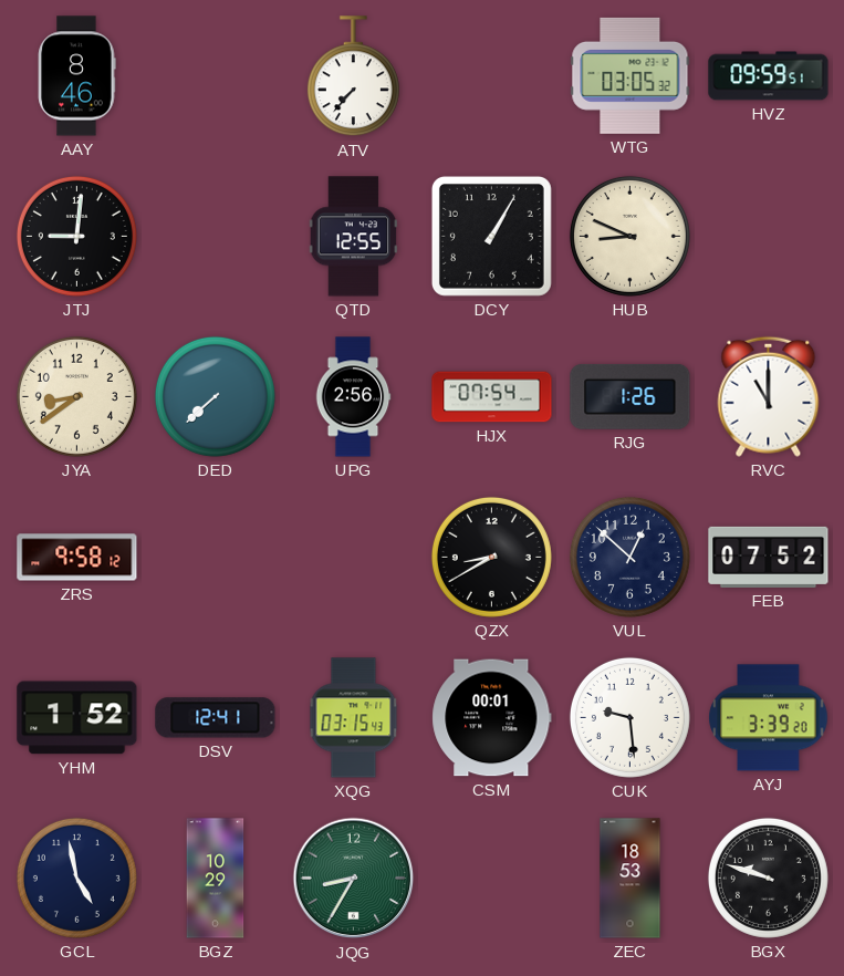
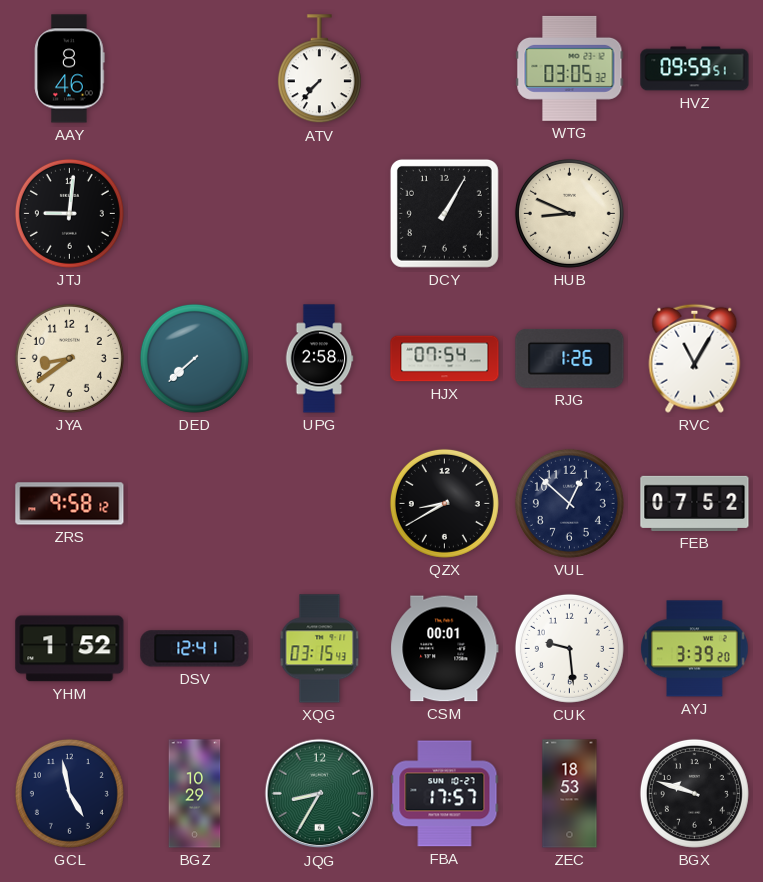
QTD: 12:55 -> none (354, 237)
UPG: 2:56 -> 2:58 (319, 359)
RVC: 11:00 -> 11:05 (695, 358)
FBA: none -> 17:57 (445, 794)
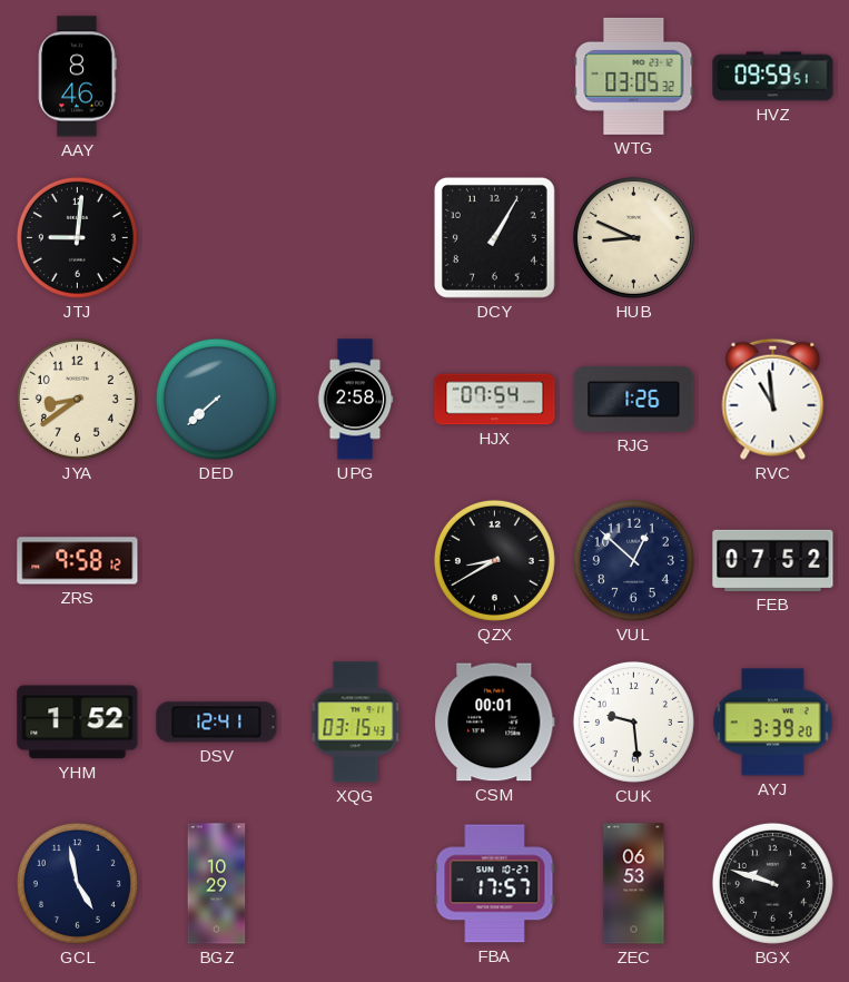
ATV: 7:37 -> none (319, 69)
RVC: 11:05 -> 10:59 (773, 399)
JQG: 8:35 -> none (320, 794)
ZEC: 18:53 -> 06:53 (634, 884)
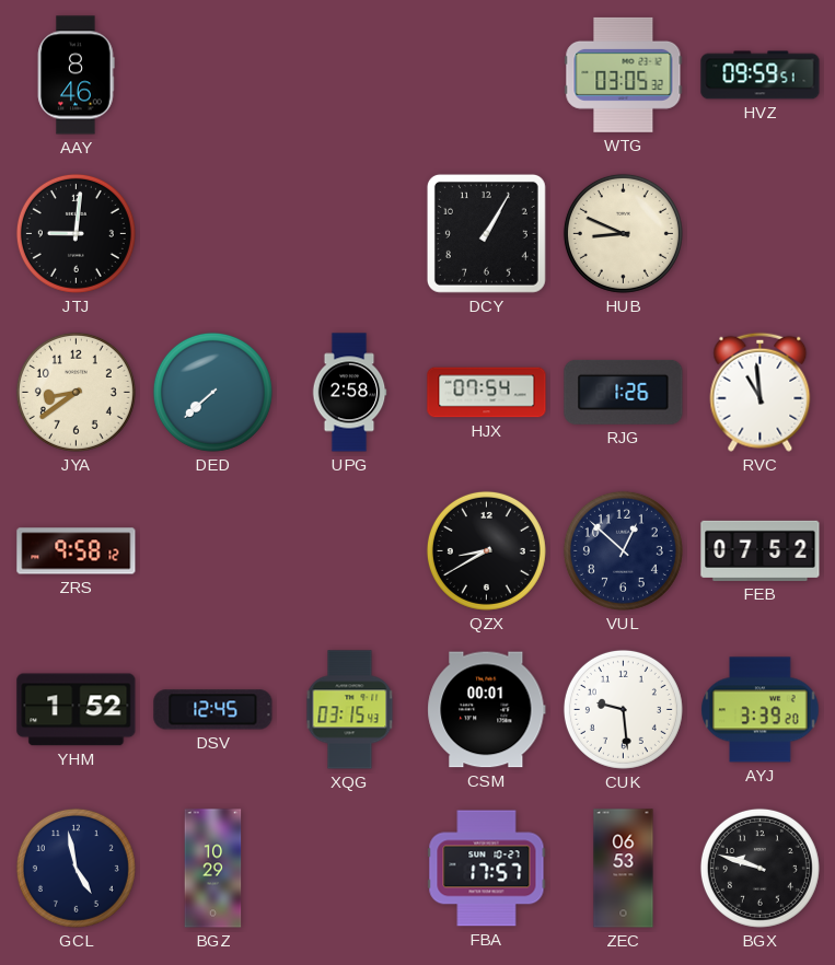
DSV: 12:41 -> 12:45 (213, 710)
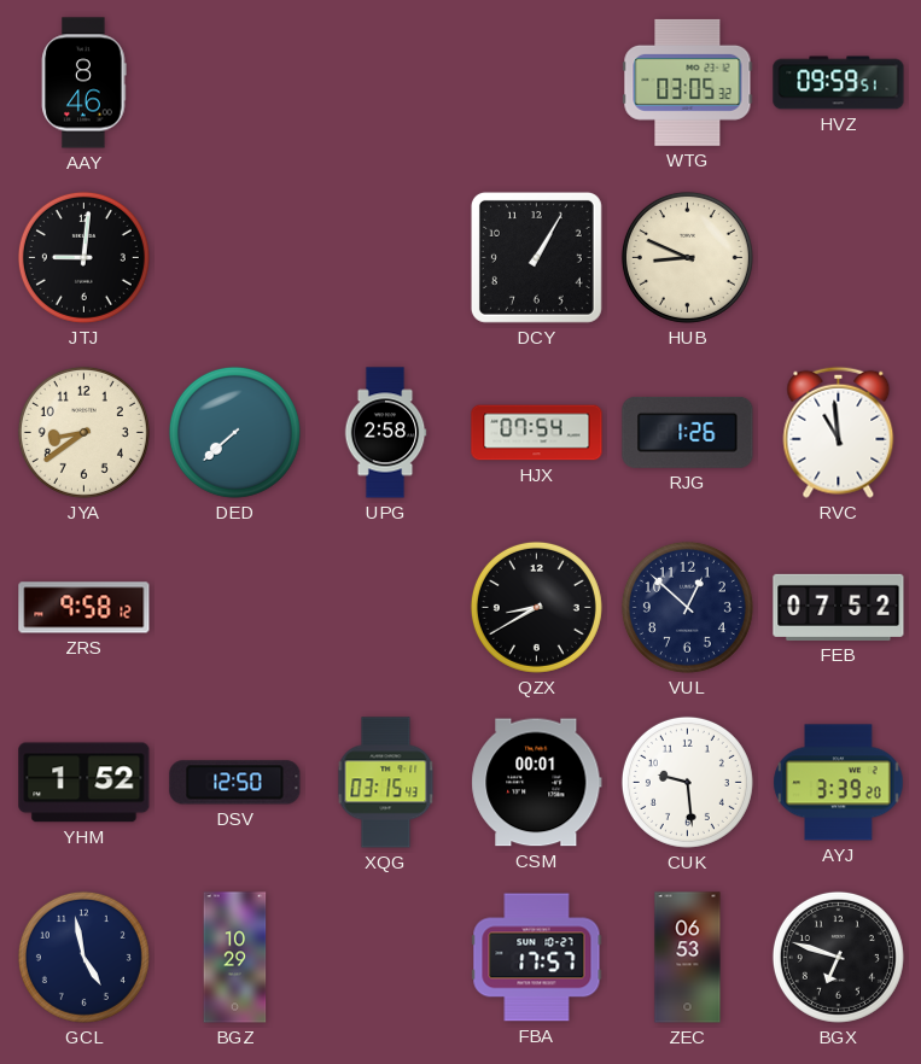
DSV: 12:45 -> 12:50 (235, 783)
BGX: 9:48 -> 6:48 (838, 957)
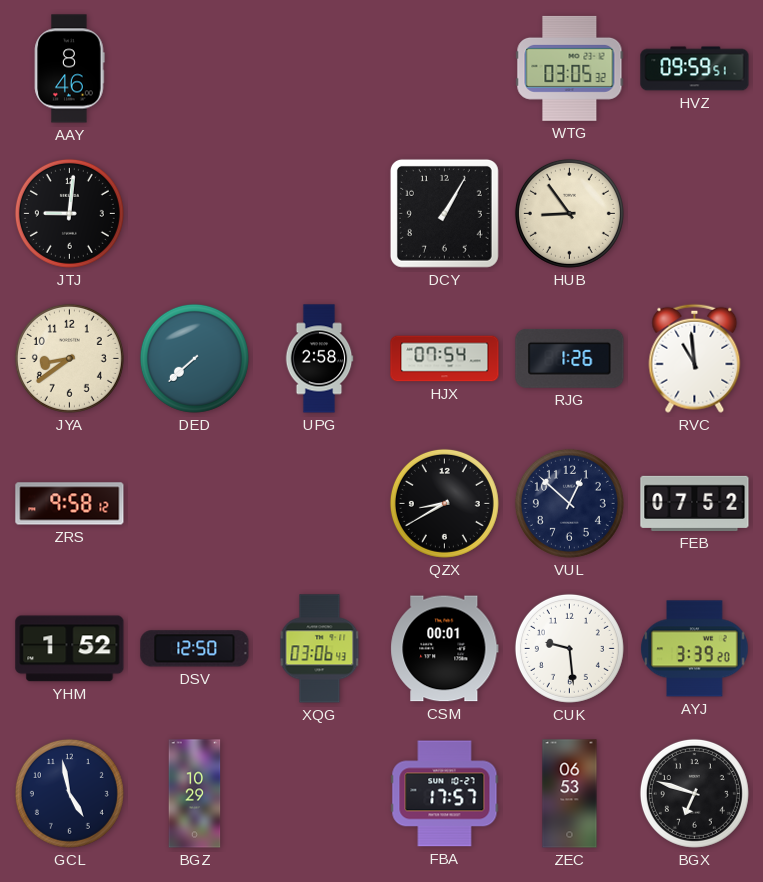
HUB: 8:49 -> 8:54 (569, 213)
XQG: 03:15 -> 03:06 (320, 649)
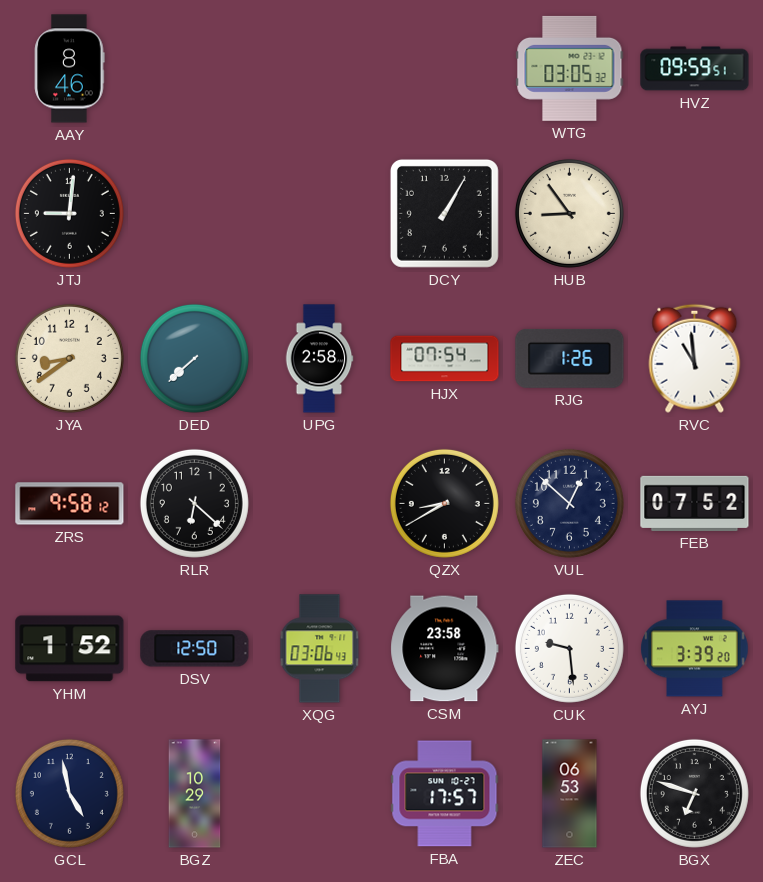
RLR: none -> 6:22 (194, 503)
CSM: 00:01 -> 23:58 (445, 649)
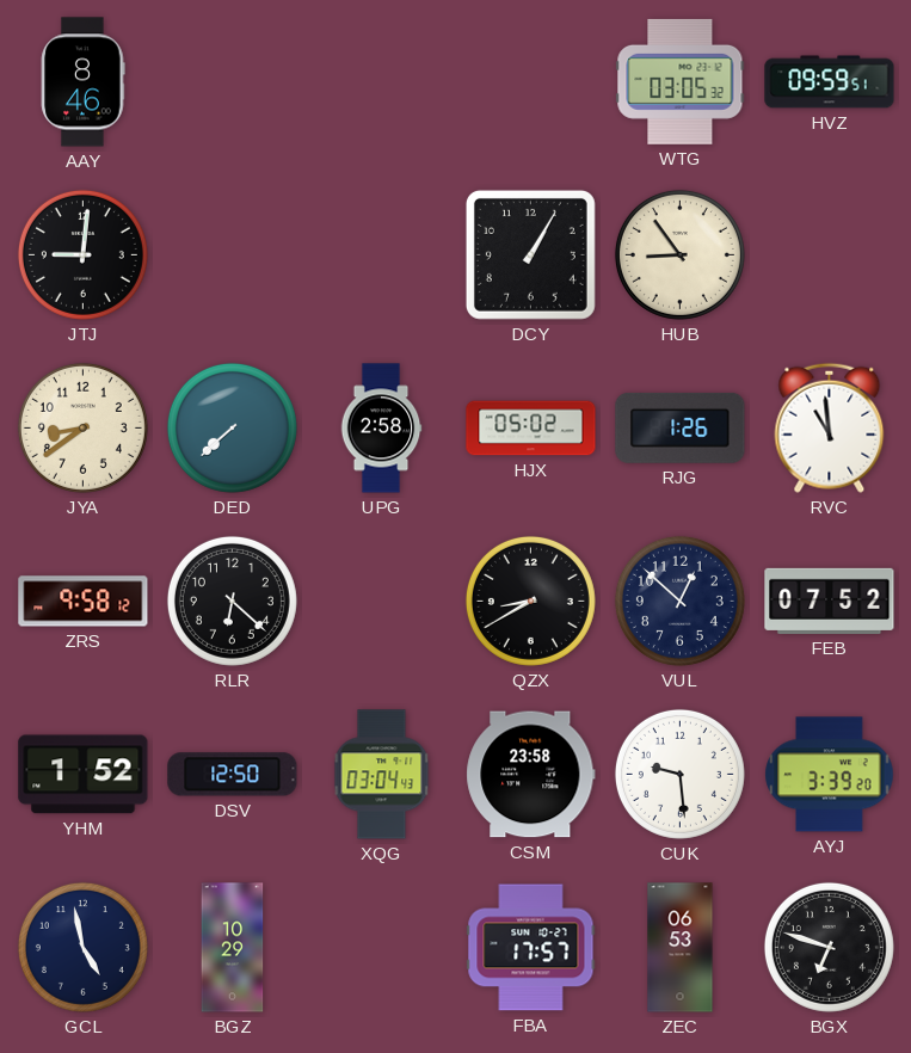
HJX: 07:54 -> 05:02 (531, 429)
XQG: 03:06 -> 03:04 (382, 775)
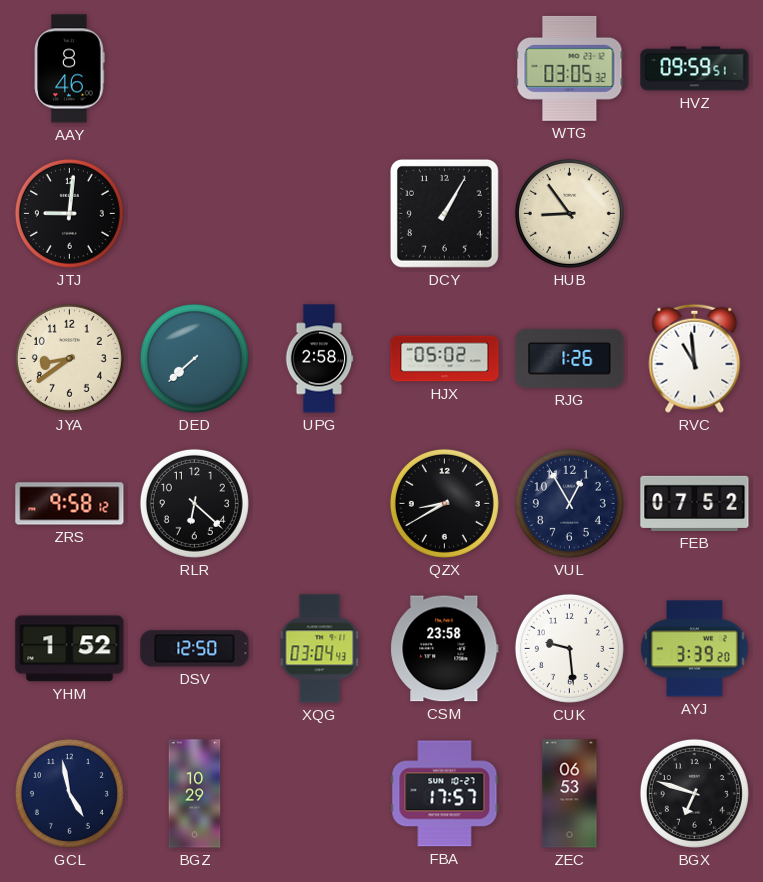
VUL: 12:52 -> 12:55 (569, 503)
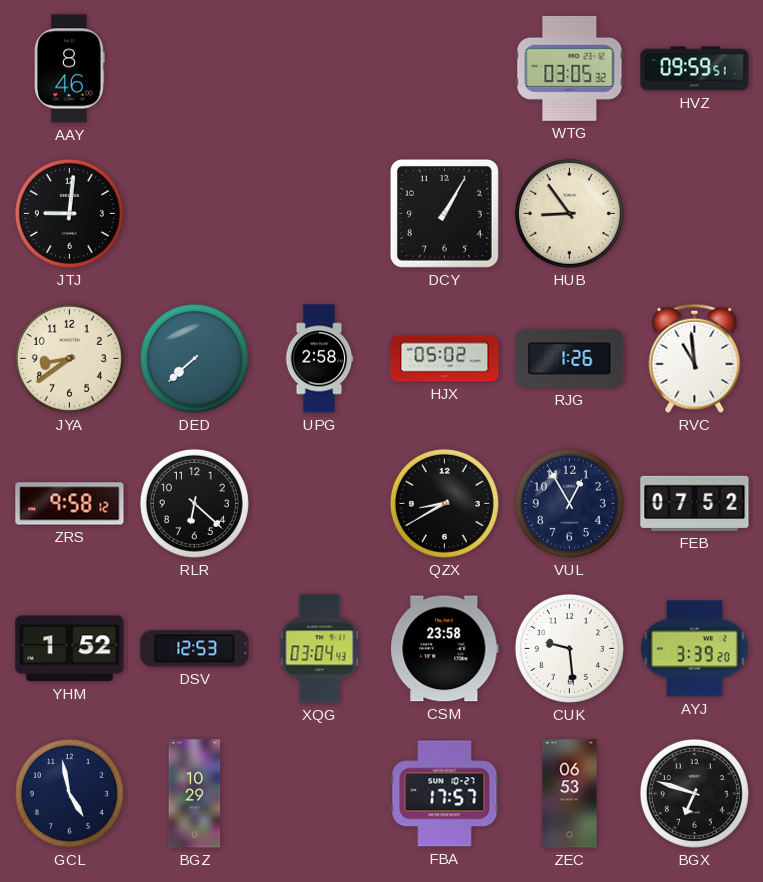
DSV: 12:50 -> 12:53 (195, 649)
